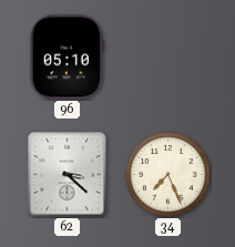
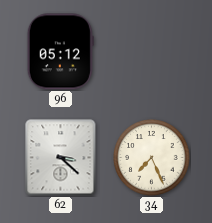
96: 05:10 -> 05:12 (60, 52)
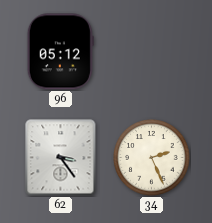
62: 3:22 -> 3:24 (61, 158)
34: 7:26 -> 2:26 (152, 158)
